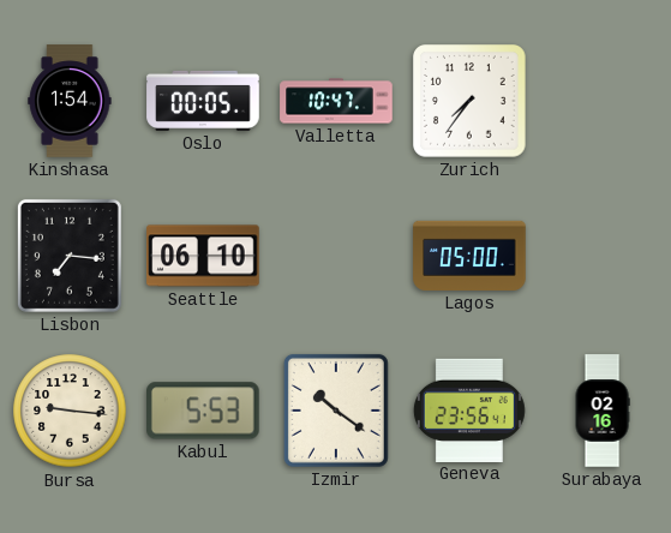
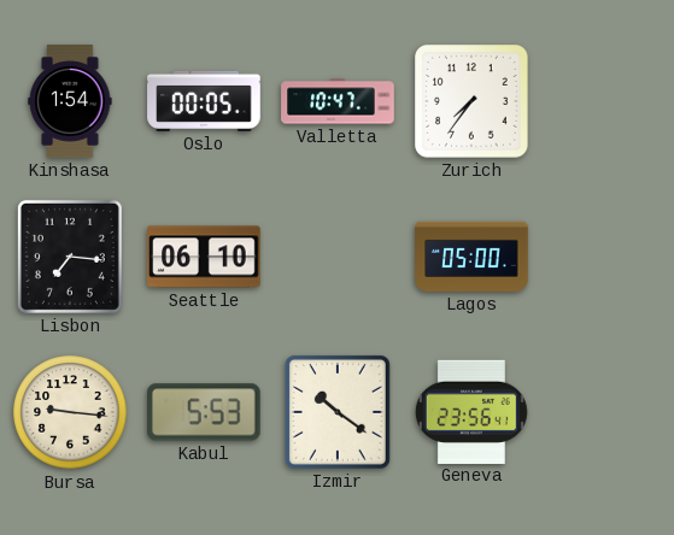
Surabaya: 02:16 -> none (603, 411)
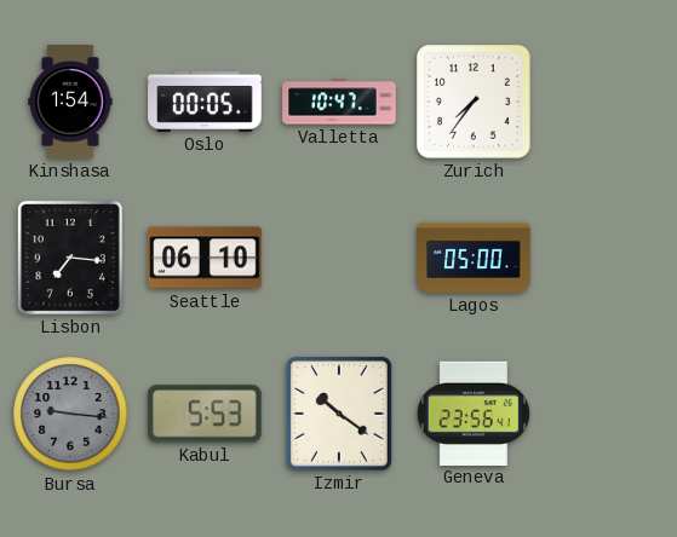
Bursa dial: cream -> grey (70, 414)
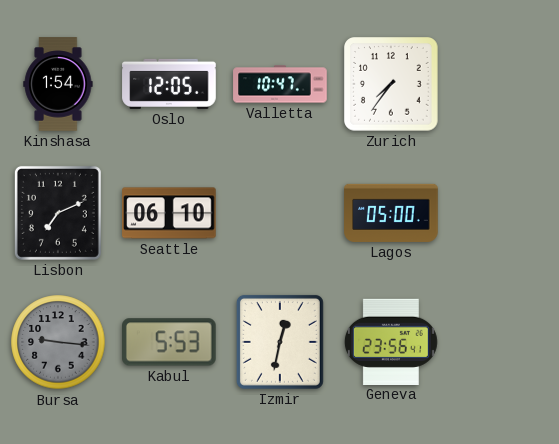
Oslo: 00:05 -> 12:05 (169, 84)
Lisbon: 7:16 -> 7:11 (58, 213)
Izmir: 10:21 -> 12:32 (280, 342)
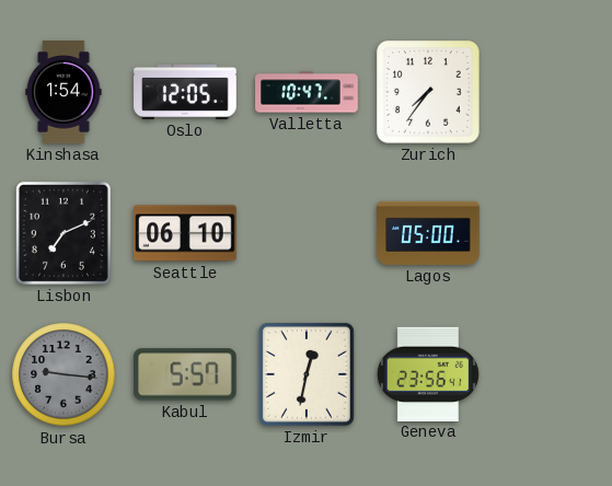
Kabul: 5:53 -> 5:57 (186, 374)
